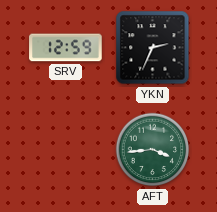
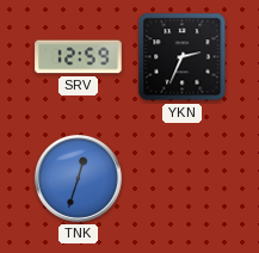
TNK: none -> 12:33 (79, 179)
AFT: 3:44 -> none (153, 150)
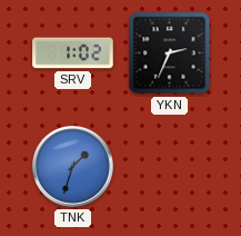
SRV: 12:59 -> 1:02 (73, 53)
TNK: 12:33 -> 1:33 (73, 167)
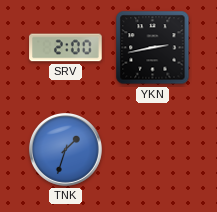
SRV: 1:02 -> 2:00 (66, 48)
YKN: 2:34 -> 2:43 (153, 48)
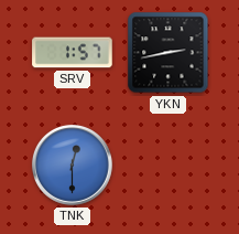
SRV: 2:00 -> 1:57 (73, 53)
TNK: 1:33 -> 12:30 (73, 166)
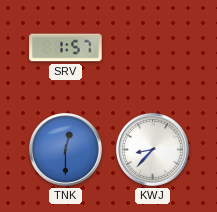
YKN: 2:43 -> none (169, 53)
KWJ: none -> 8:37 (153, 150)
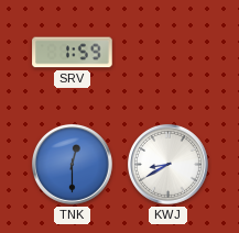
SRV: 1:57 -> 1:59 (73, 53)
KWJ: 8:37 -> 8:40 (169, 165)
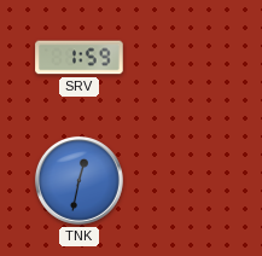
TNK: 12:30 -> 12:32 (80, 181)
KWJ: 8:40 -> none (169, 165)
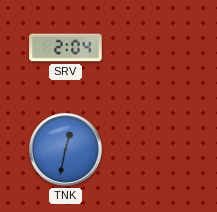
SRV: 1:59 -> 2:04 (66, 48)
